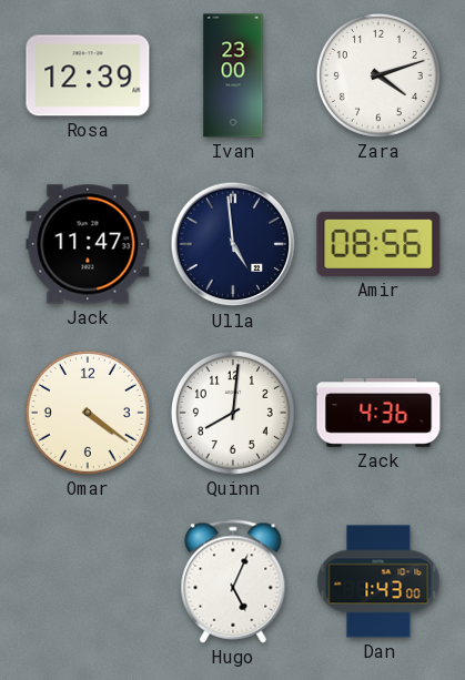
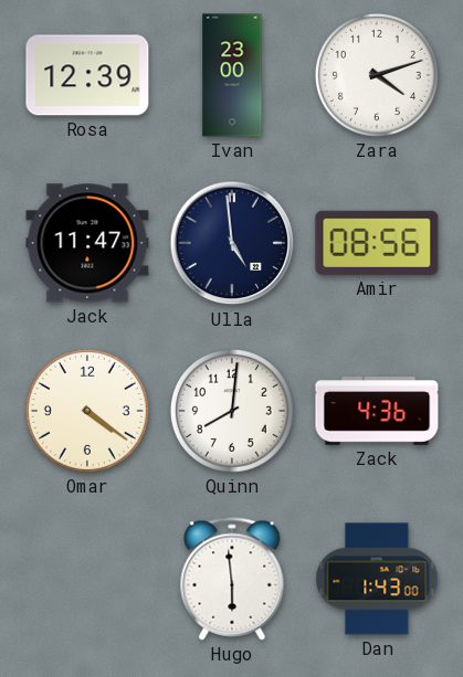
Hugo: 5:04 -> 5:59 (232, 579)
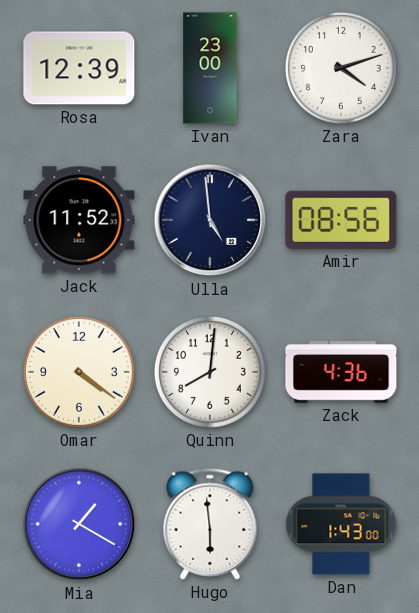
Jack: 11:47 -> 11:52 (79, 220)
Mia: none -> 1:20 (79, 524)
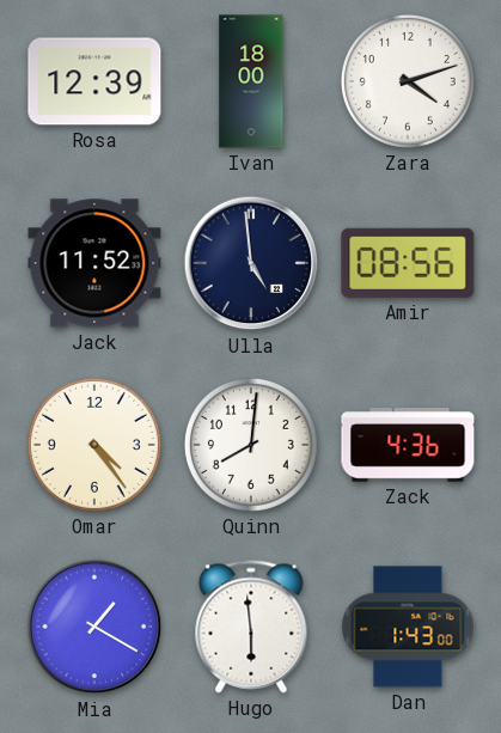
Ivan: 23:00 -> 18:00 (251, 81)
Omar: 4:21 -> 4:24 (94, 445)
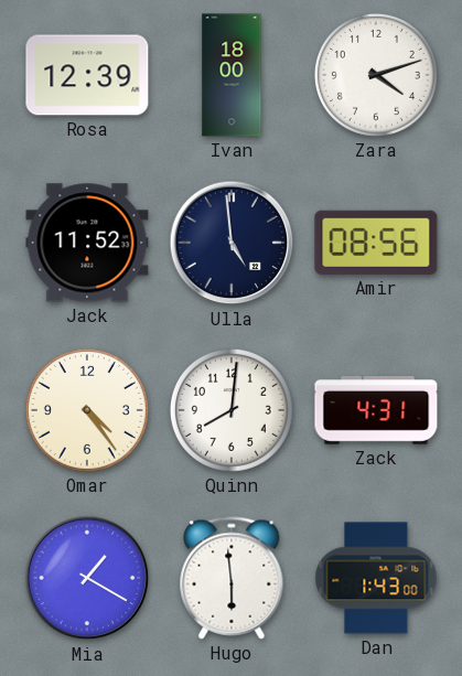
Zack: 4:36 -> 4:31 (376, 411)
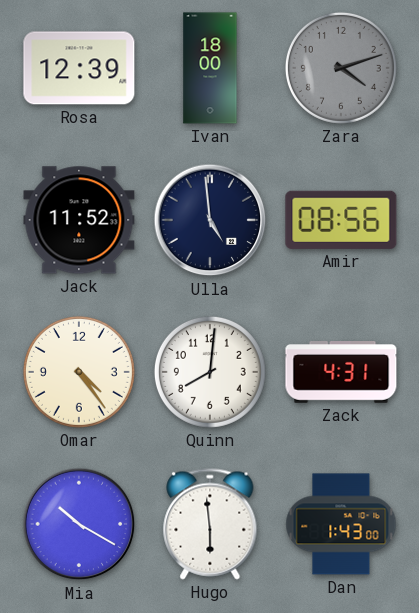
Zara dial: white -> grey (341, 68)
Mia: 1:20 -> 10:20 (79, 524)
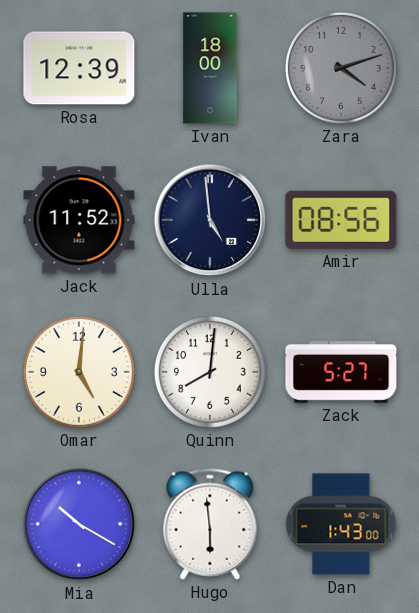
Omar: 4:24 -> 5:01 (79, 372)
Zack: 4:31 -> 5:27 (341, 373)
